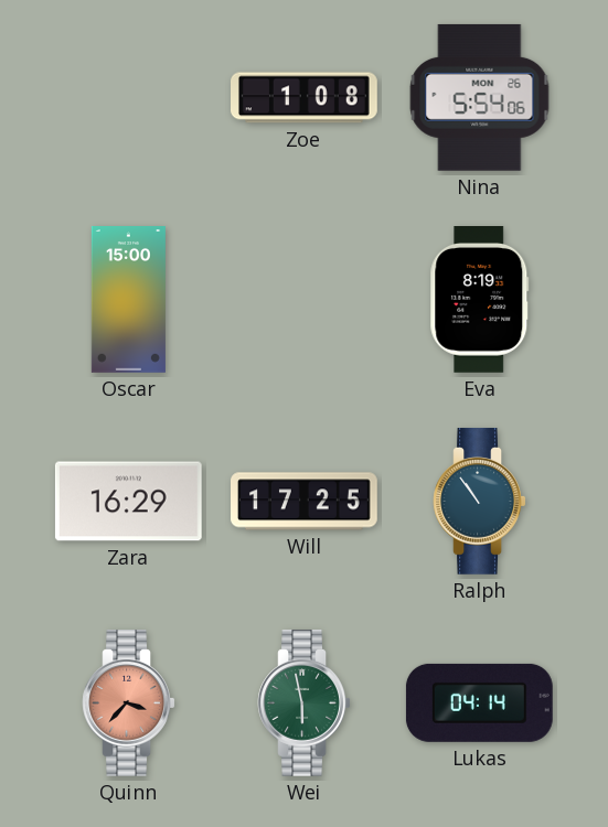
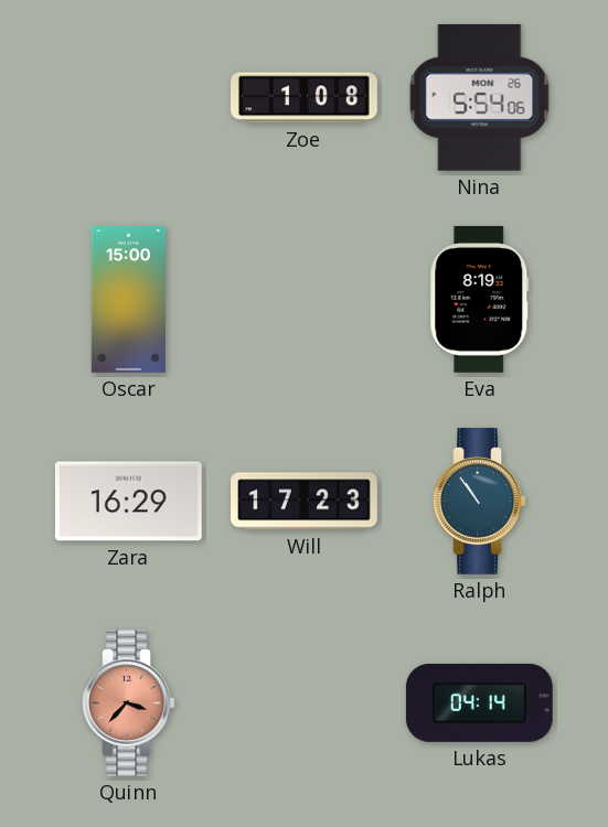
Will: 17:25 -> 17:23 (305, 502)
Wei: 5:58 -> none (305, 702)
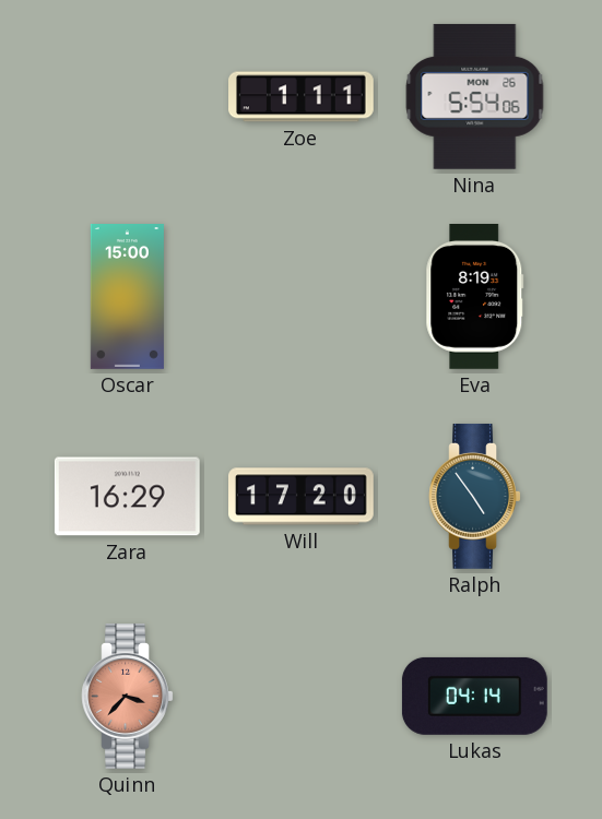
Zoe: 1:08 -> 1:11 (302, 97)
Will: 17:23 -> 17:20 (302, 497)
Ralph: 10:54 -> 4:54 (475, 496)
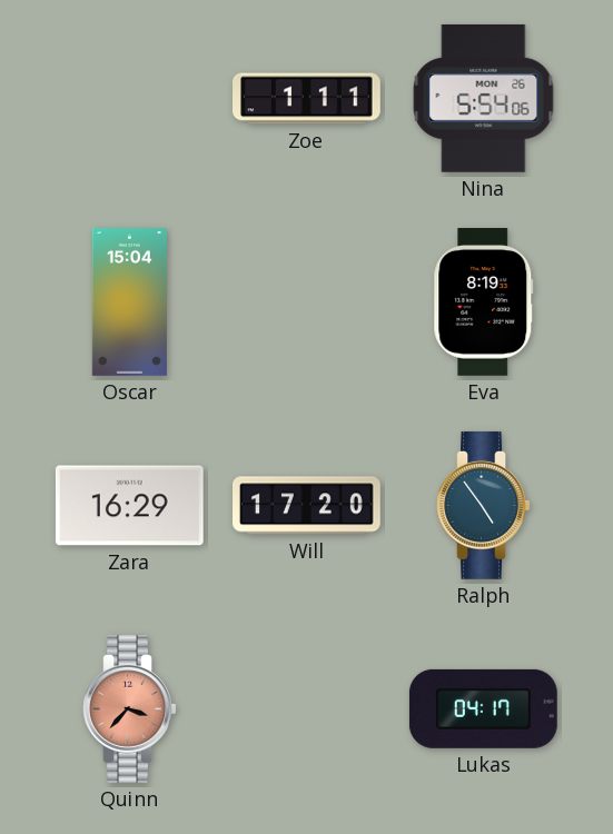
Oscar: 15:00 -> 15:04 (129, 302)
Lukas: 04:14 -> 04:17 (483, 708)
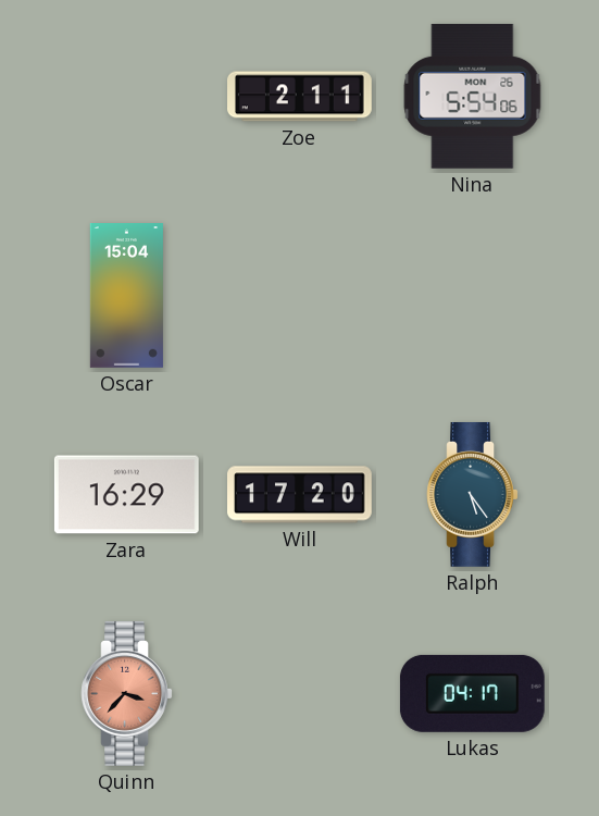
Zoe: 1:11 -> 2:11 (300, 97)
Eva: 8:19 -> none (484, 302)
Ralph: 4:54 -> 5:24 (473, 494)
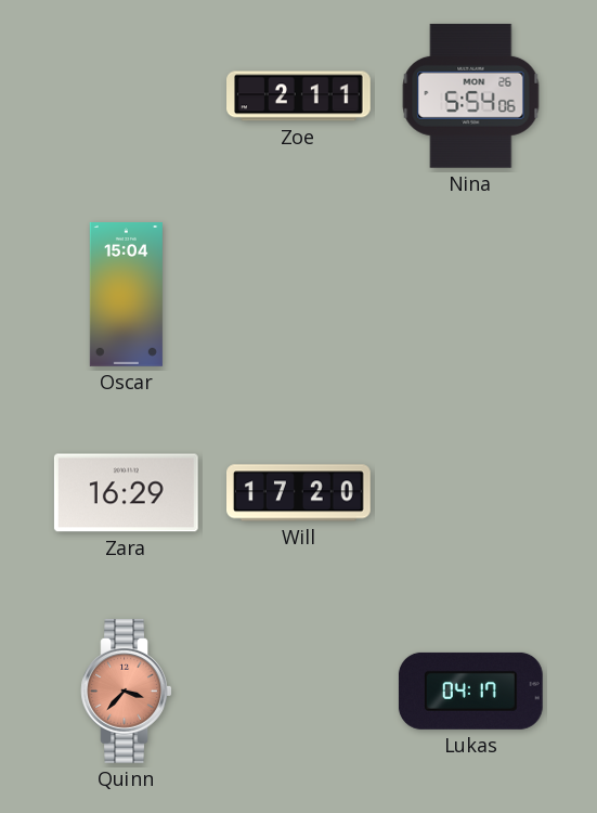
Ralph: 5:24 -> none (473, 494)
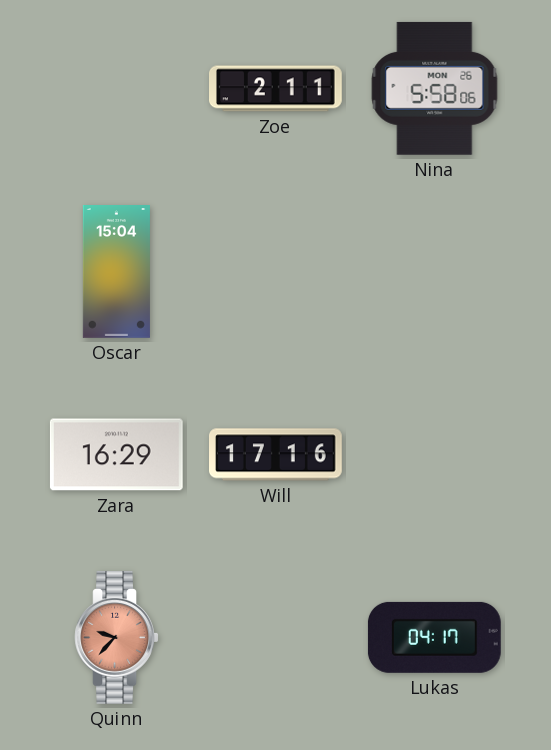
Nina: 5:54 -> 5:58 (435, 88)
Will: 17:20 -> 17:16 (276, 455)
Quinn: 3:37 -> 9:37 (117, 637)
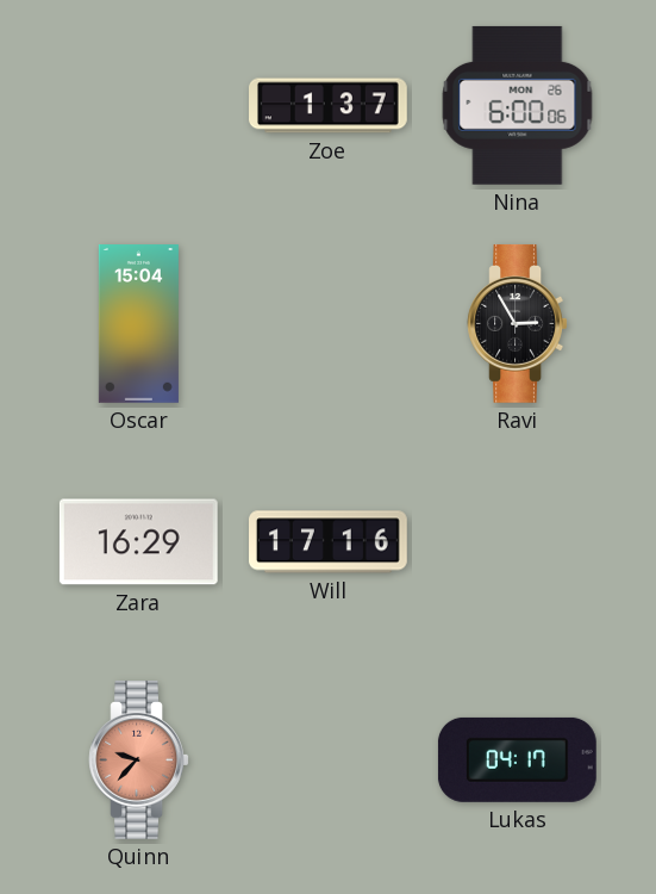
Zoe: 2:11 -> 1:37 (329, 106)
Nina: 5:58 -> 6:00 (518, 105)
Ravi: none -> 2:55 (518, 323)
